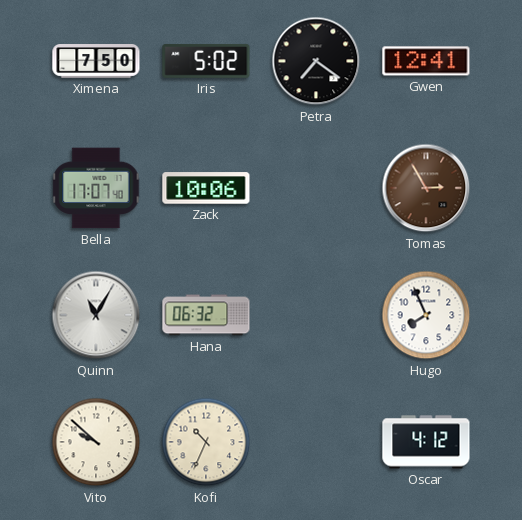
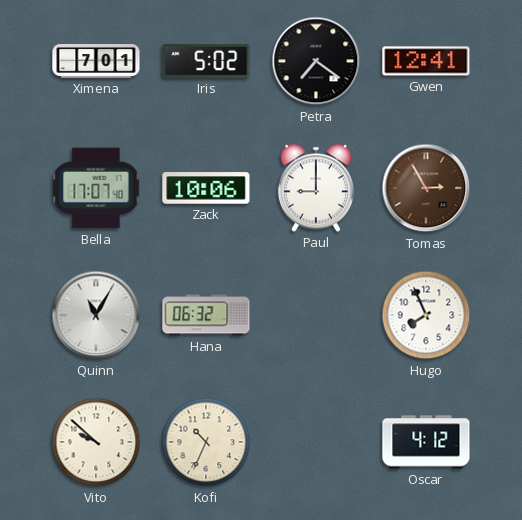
Ximena: 7:50 -> 7:01 (96, 61)
Paul: none -> 9:00 (316, 188)
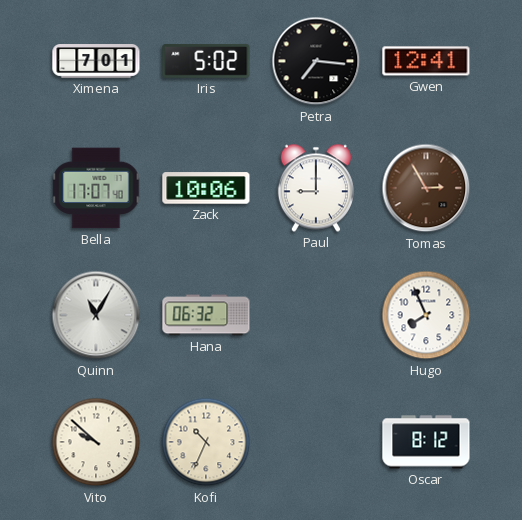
Petra: 7:21 -> 7:16 (316, 61)
Oscar: 4:12 -> 8:12 (426, 442)
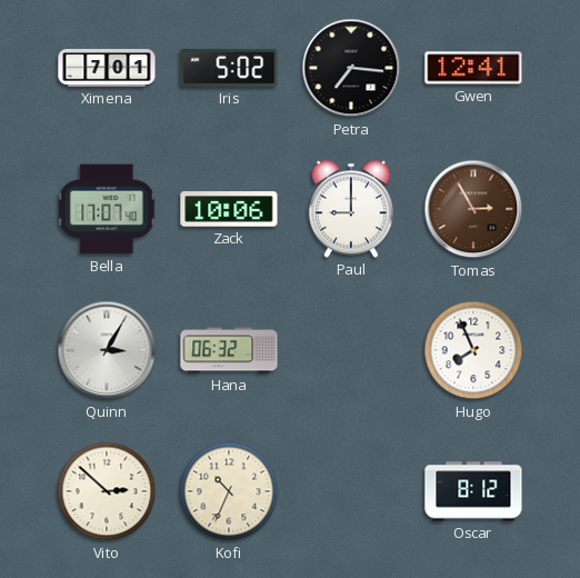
Quinn: 11:05 -> 3:05 (107, 350)
Vito: 9:52 -> 2:52 (107, 491)
